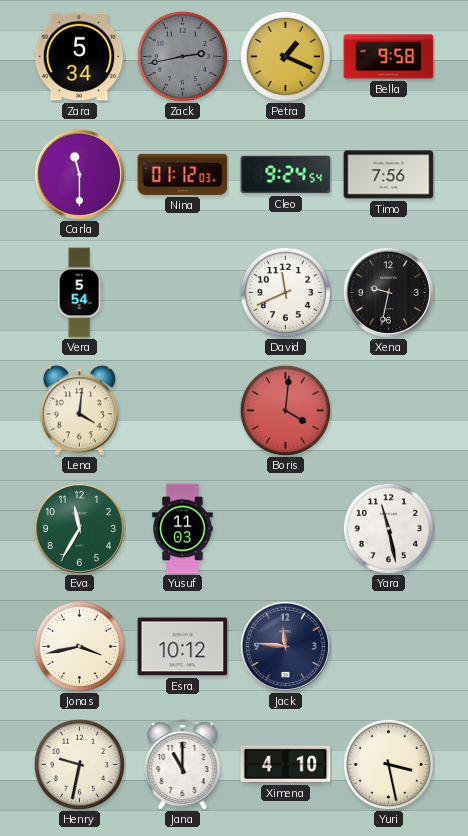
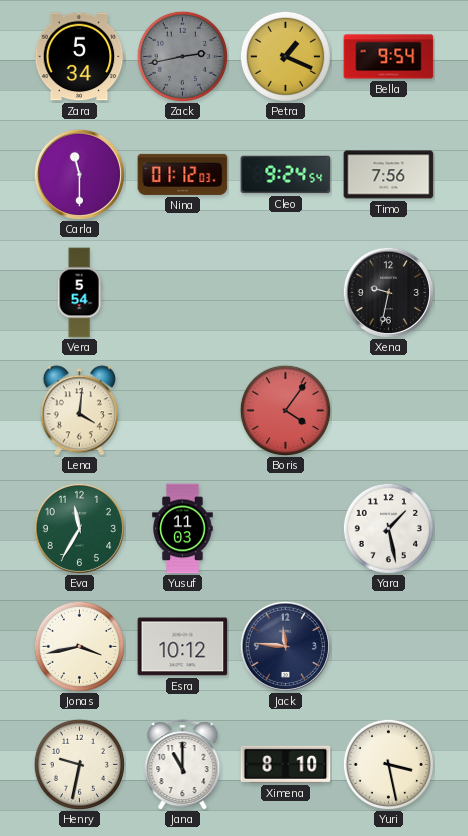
Bella: 9:58 -> 9:54 (389, 57)
David: 11:41 -> none (285, 292)
Boris: 4:01 -> 4:06 (285, 410)
Yara: 11:28 -> 1:28 (388, 528)
Ximena: 4:10 -> 8:10 (286, 764)
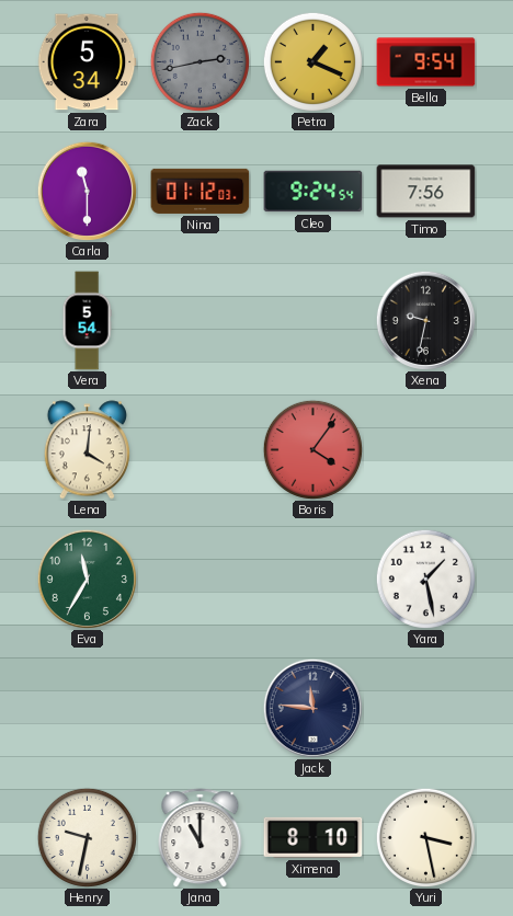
Yusuf: 11:03 -> none (183, 529)
Jonas: 3:43 -> none (79, 646)
Esra: 10:12 -> none (183, 647)
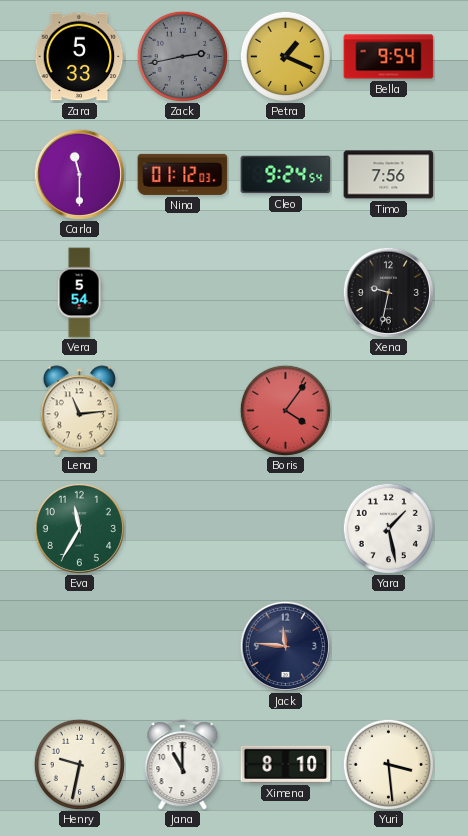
Zara: 5:34 -> 5:33 (79, 57)
Lena: 4:01 -> 11:14 (79, 411)
Yuri: 3:28 -> 3:29 (388, 764)
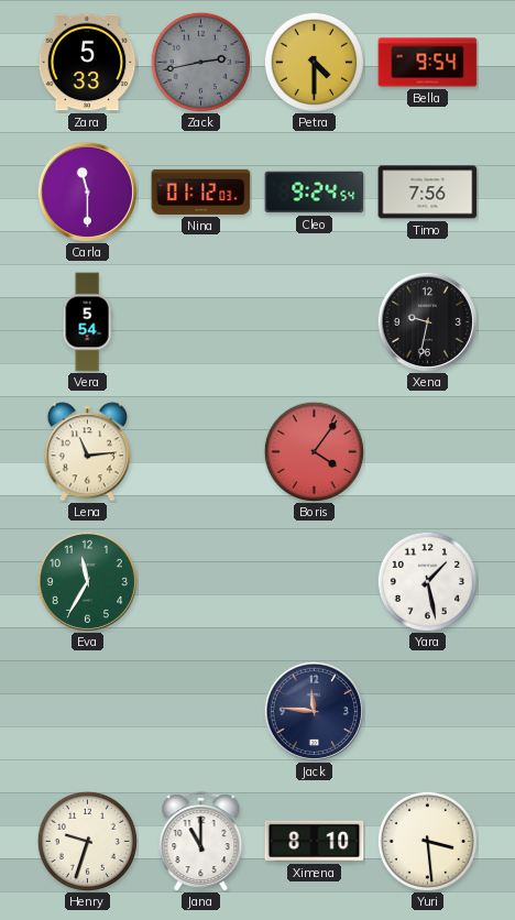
Petra: 1:19 -> 4:30 (314, 62)
Henry: 9:32 -> 9:33 (87, 841)
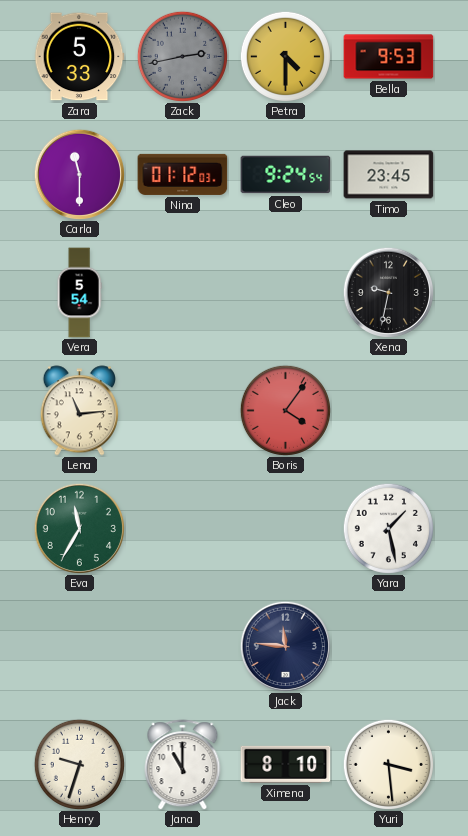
Bella: 9:54 -> 9:53 (389, 57)
Timo: 7:56 -> 23:45 (389, 175)
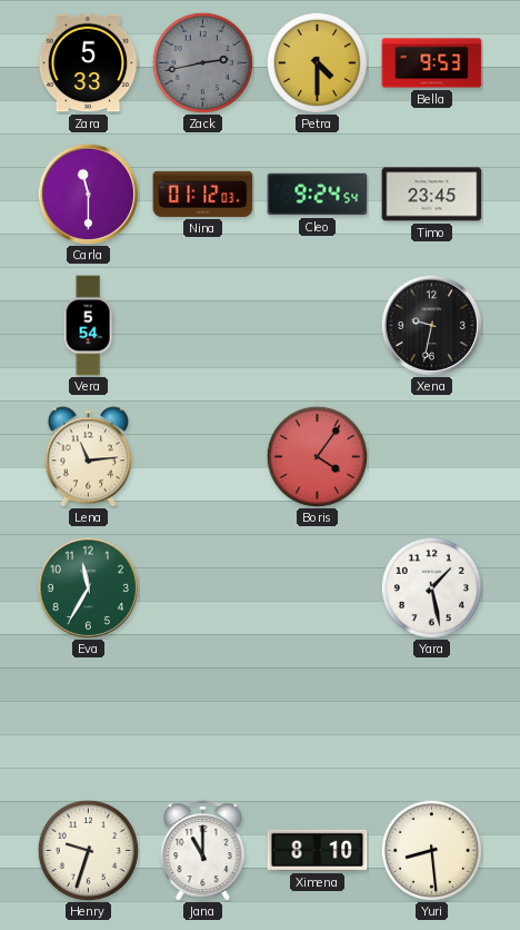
Jack: 11:46 -> none (285, 646)
Yuri: 3:29 -> 8:29 (431, 850)
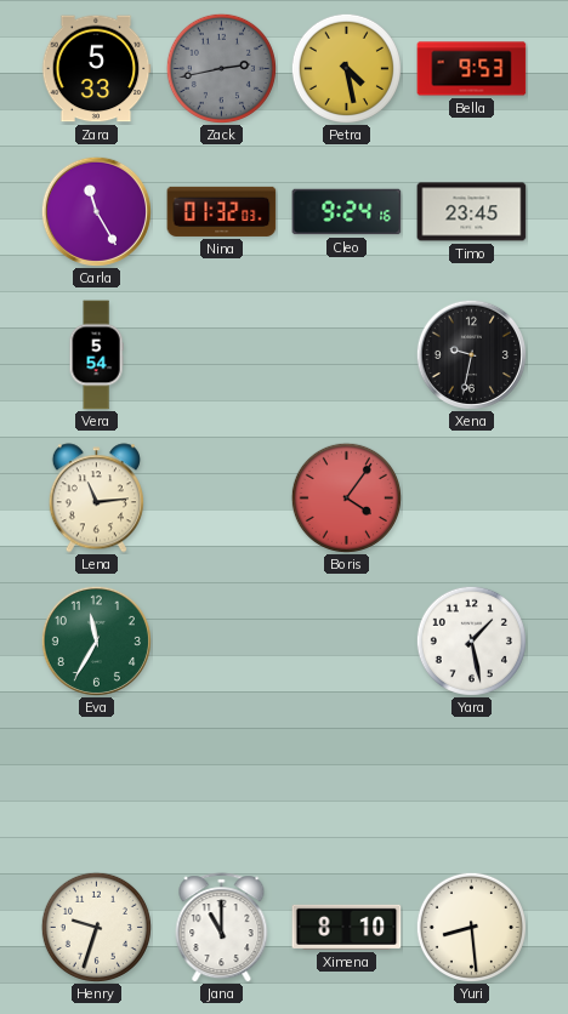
Petra: 4:30 -> 4:28 (346, 68)
Carla: 11:30 -> 11:25 (96, 211)
Nina: 01:12 -> 01:32 (222, 211)
Cleo: 9:24:54 -> 9:24:16 (347, 212)
